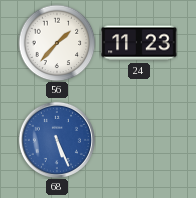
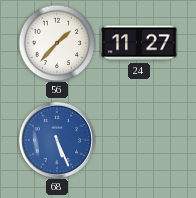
24: 11:23 -> 11:27 (139, 43)
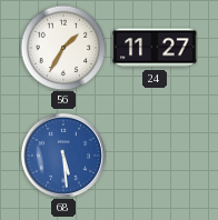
56: 1:37 -> 1:35 (63, 48)
68: 5:26 -> 5:29 (63, 156)
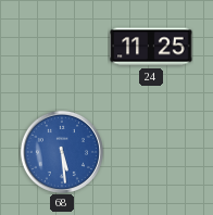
56: 1:35 -> none (63, 48)
24: 11:27 -> 11:25 (151, 47)
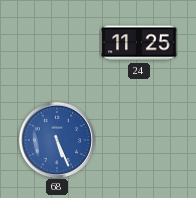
68: 5:29 -> 5:26 (57, 140)
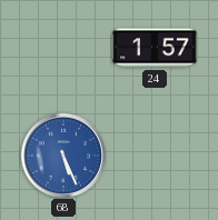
24: 11:25 -> 1:57 (155, 48)
